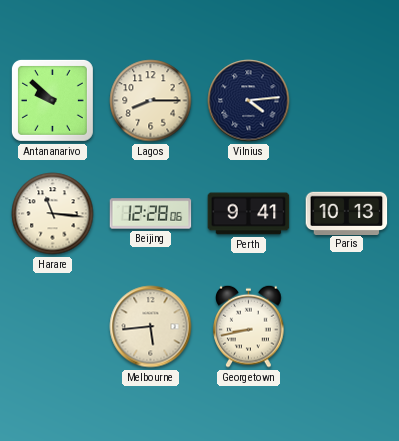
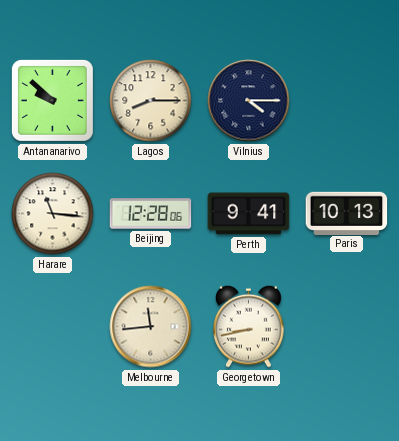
Vilnius: 4:14 -> 4:15 (249, 101)
Melbourne: 5:44 -> 11:44 (151, 327)
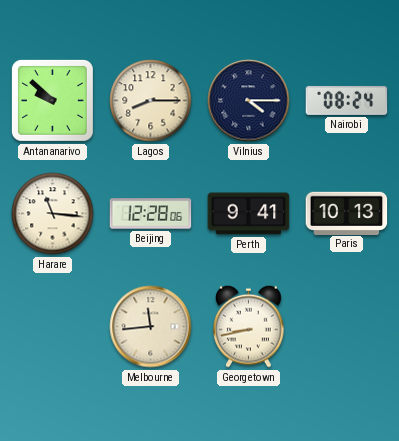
Nairobi: none -> 08:24 (347, 100)
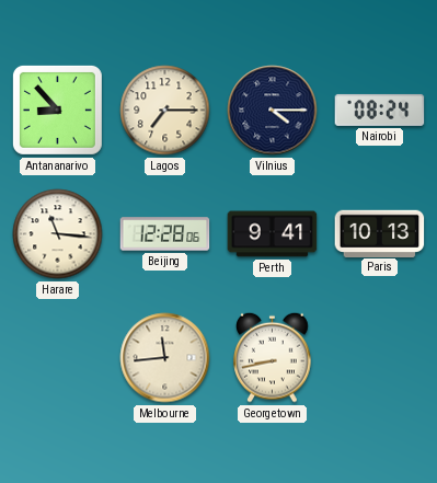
Antananarivo: 9:52 -> 8:53 (57, 110)
Lagos: 8:15 -> 7:15 (165, 111)
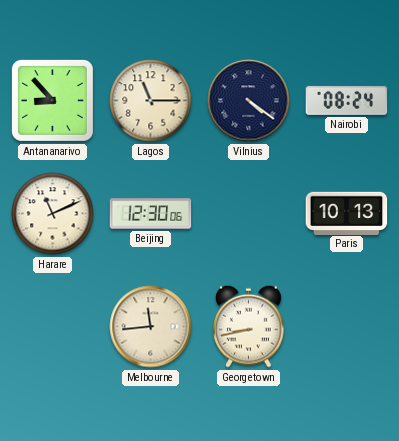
Lagos: 7:15 -> 11:15 (151, 101)
Vilnius: 4:15 -> 4:21 (249, 101)
Harare: 11:16 -> 11:11 (53, 214)
Beijing: 12:28 -> 12:30 (151, 214)
Perth: 9:41 -> none (273, 234)
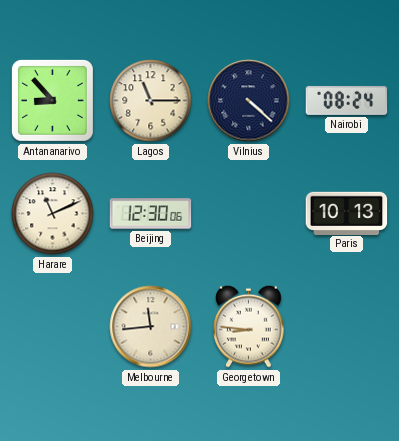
Vilnius: 4:21 -> 4:22 (249, 101)
Georgetown: 8:43 -> 8:46 (249, 326)
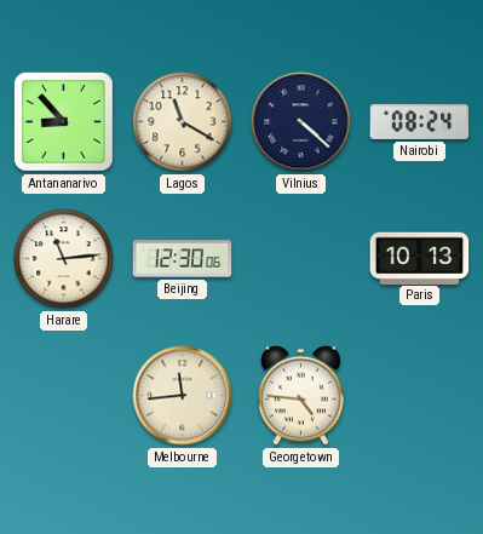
Lagos: 11:15 -> 11:20 (183, 122)
Harare: 11:11 -> 11:14 (64, 259)
Georgetown: 8:46 -> 4:46 (301, 395)
